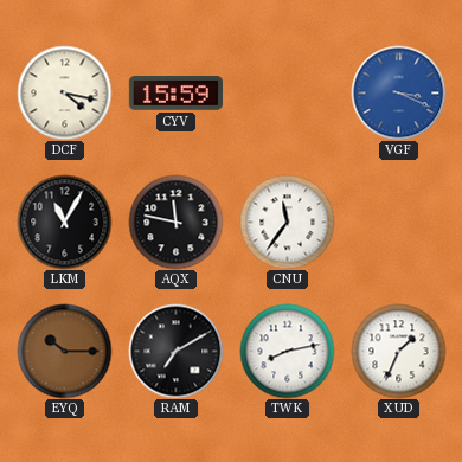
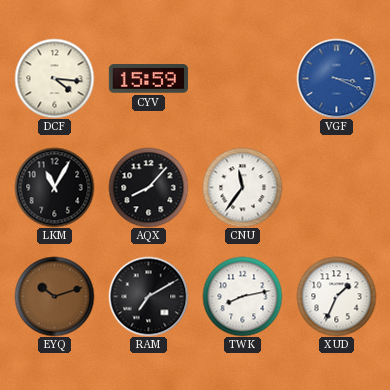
DCF: 4:17 -> 4:16 (54, 78)
AQX: 11:47 -> 8:07 (148, 187)
EYQ: 10:15 -> 10:12 (54, 296)
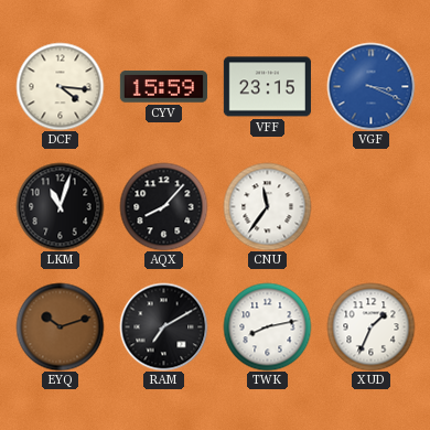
VFF: none -> 23:15 (267, 87)
LKM: 11:05 -> 11:03 (60, 206)
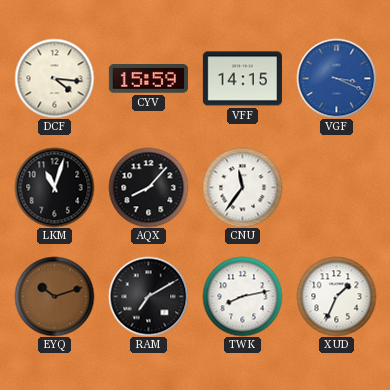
VFF: 23:15 -> 14:15 (242, 79)
